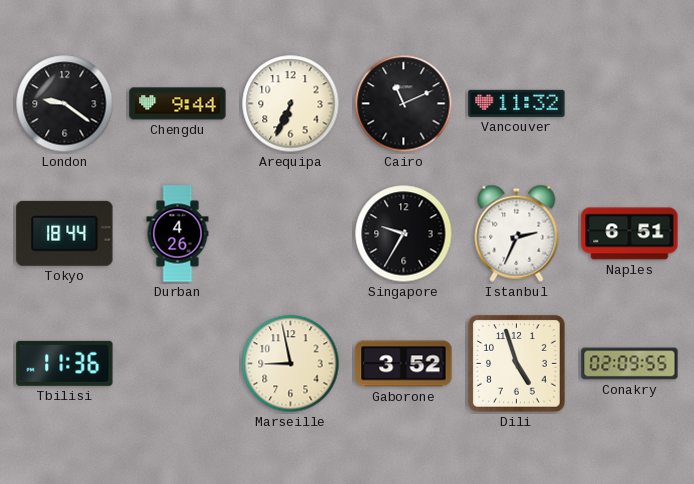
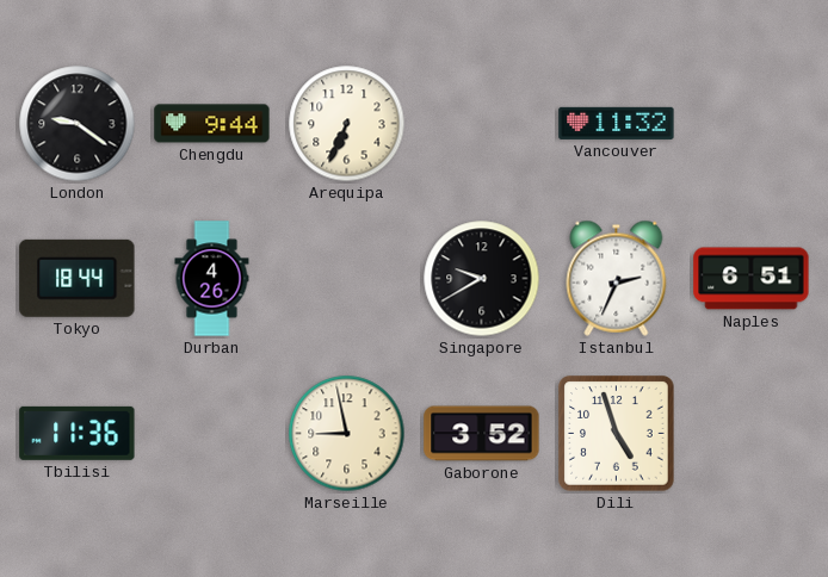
Cairo: 11:11 -> none (404, 104)
Singapore: 9:35 -> 9:40 (482, 279)
Conakry: 02:09 -> none (630, 364)
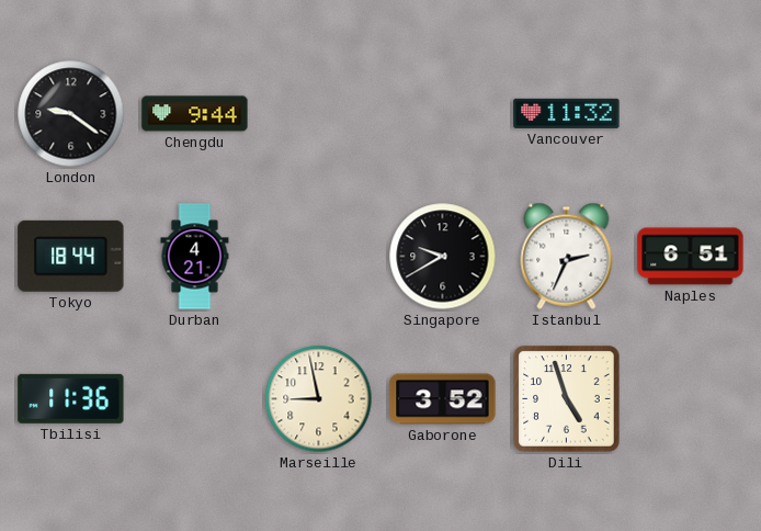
Arequipa: 6:34 -> none (347, 124)
Durban: 4:26 -> 4:21 (195, 257)
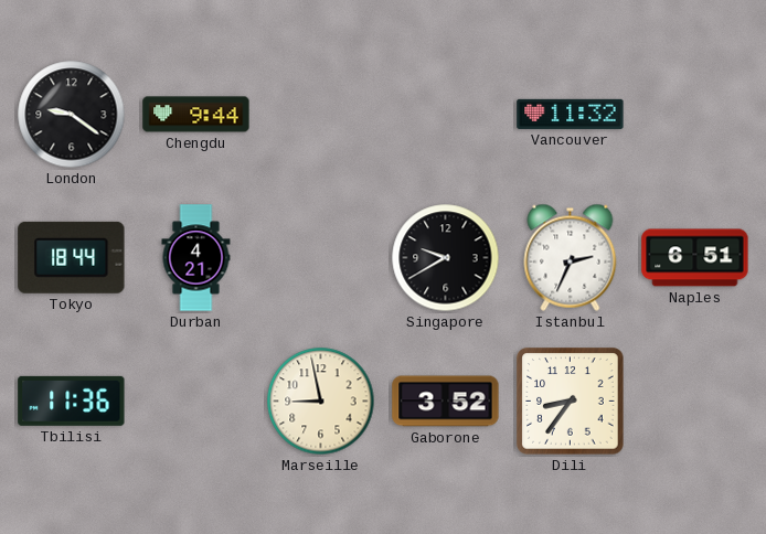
Dili: 4:57 -> 8:36 (571, 402)
